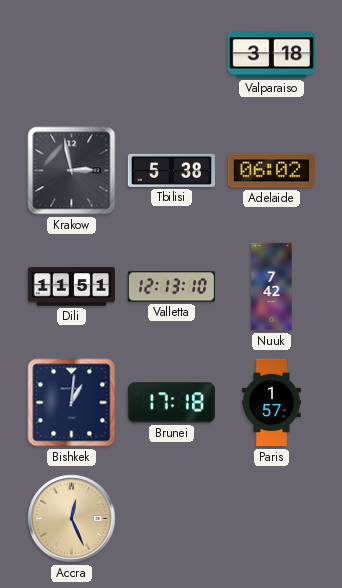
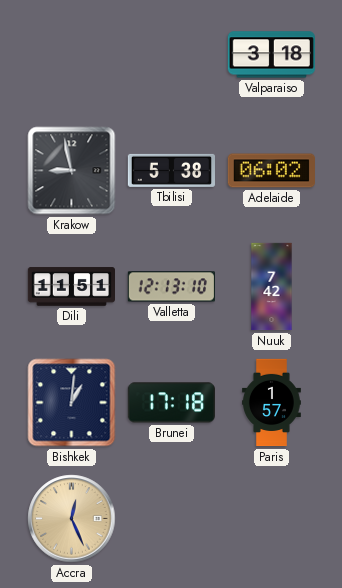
Krakow: 2:58 -> 8:58 (72, 171)
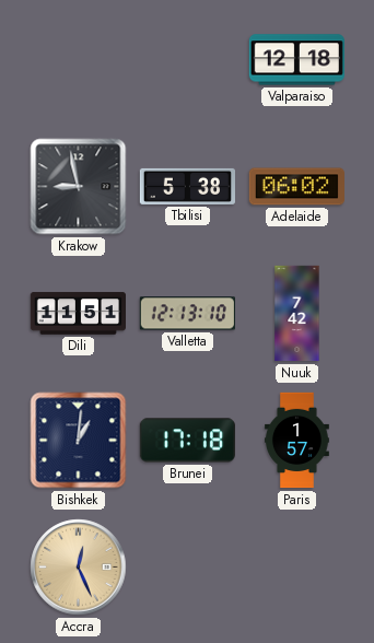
Valparaiso: 3:18 -> 12:18 (296, 60)
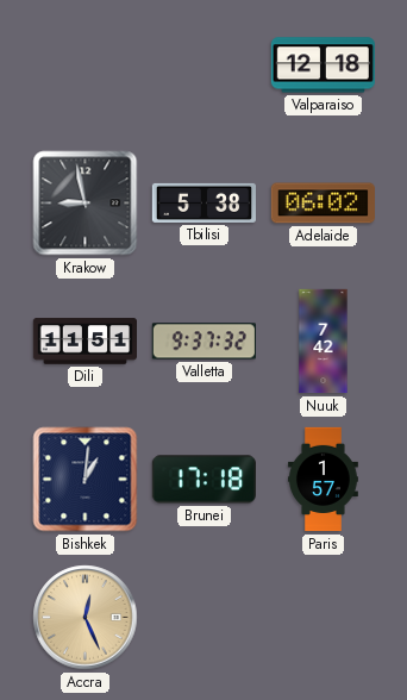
Valletta: 12:13 -> 9:37 (203, 342)
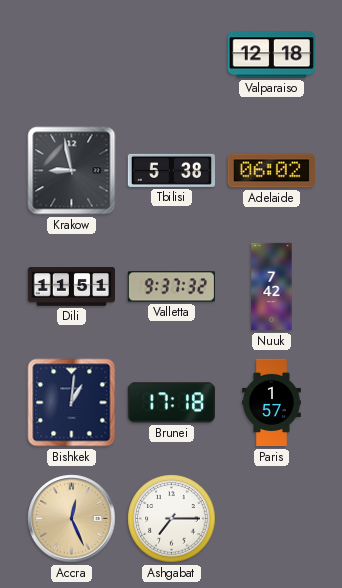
Ashgabat: none -> 7:15 (172, 519)
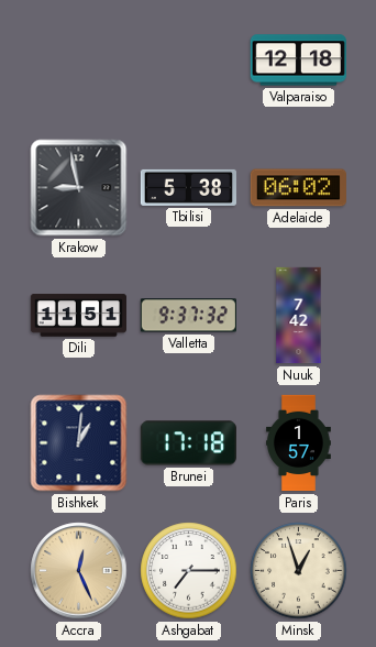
Minsk: none -> 12:57 (299, 571)
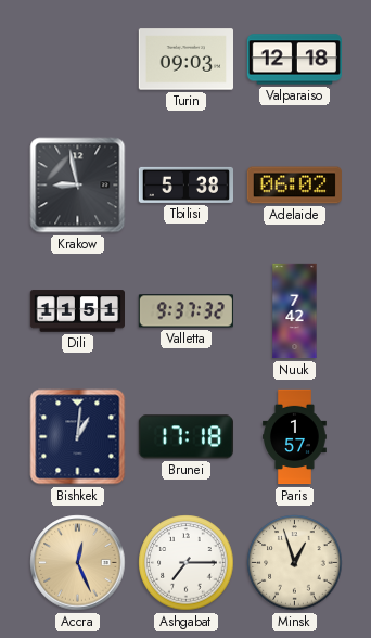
Turin: none -> 09:03 (185, 60)
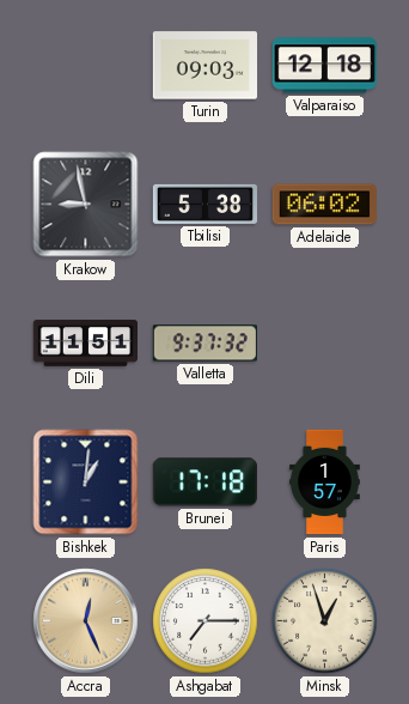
Nuuk: 7:42 -> none (295, 311)
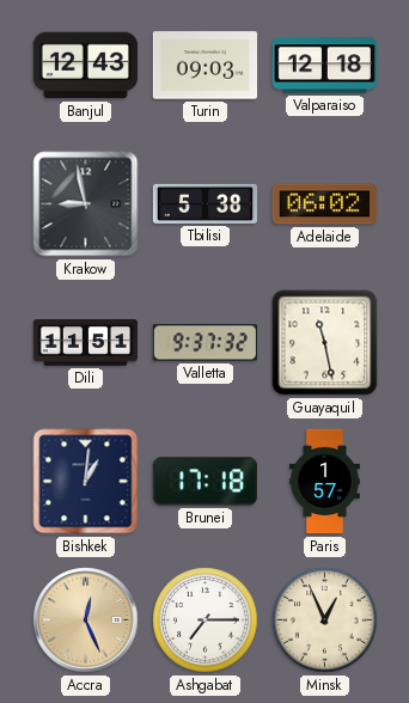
Banjul: none -> 12:43 (85, 66)
Guayaquil: none -> 11:28 (325, 343)
Minsk: 12:57 -> 12:56 (325, 621)
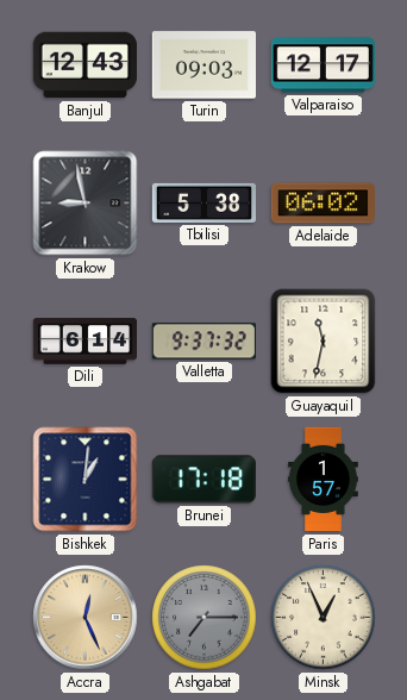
Valparaiso: 12:18 -> 12:17 (323, 65)
Dili: 11:51 -> 6:14 (84, 342)
Guayaquil: 11:28 -> 11:32 (324, 342)
Ashgabat dial: white -> grey (205, 618)
